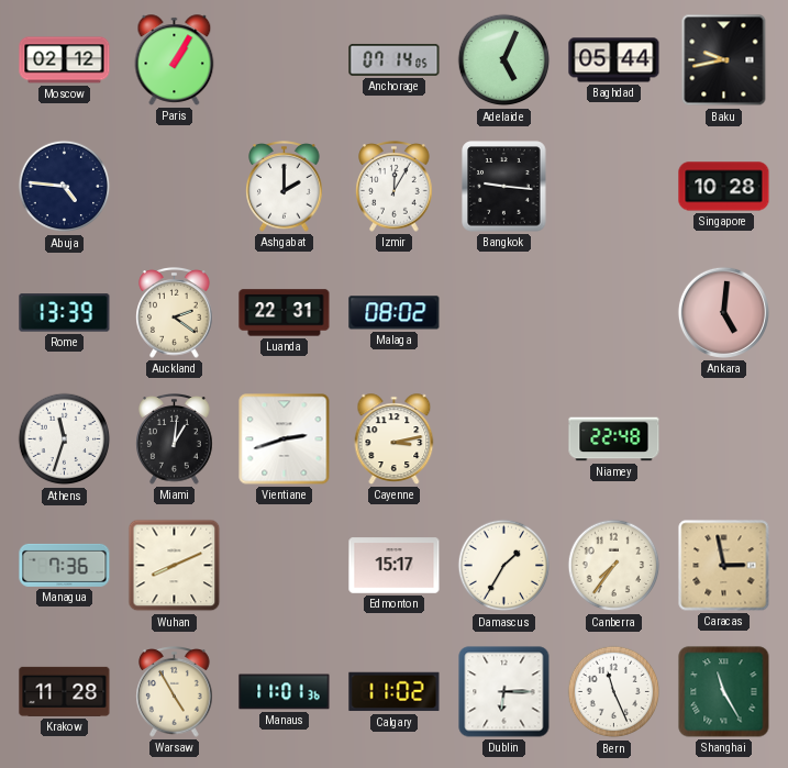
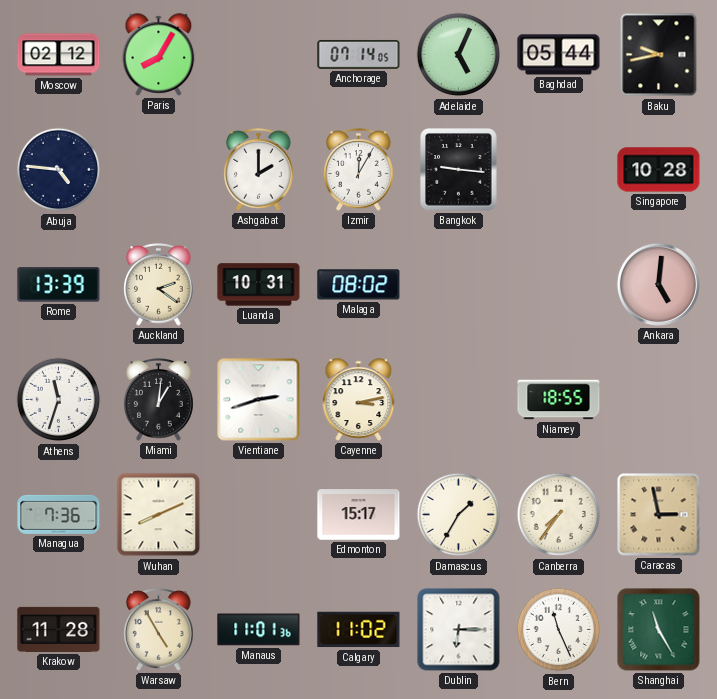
Paris: 1:05 -> 8:05 (159, 55)
Luanda: 22:31 -> 10:31 (259, 285)
Niamey: 22:48 -> 18:55 (559, 400)
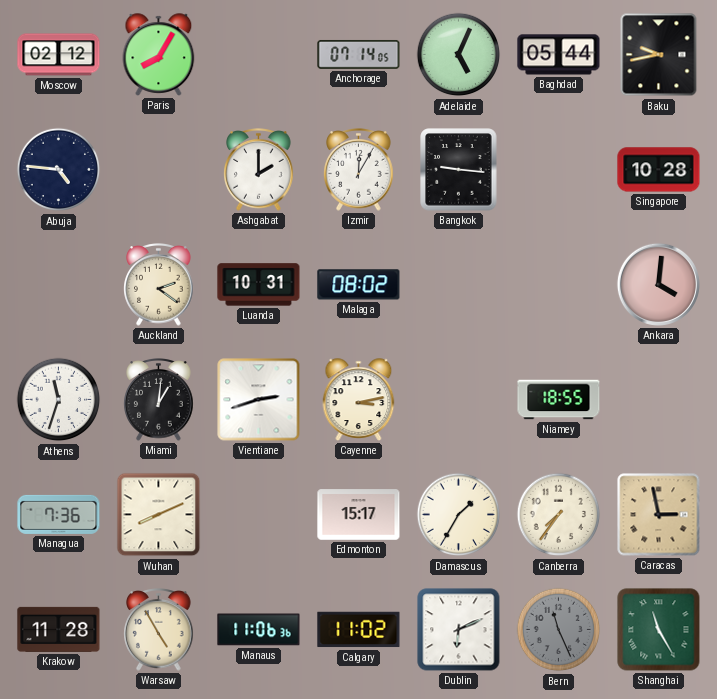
Rome: 13:39 -> none (59, 285)
Ankara: 5:01 -> 4:01 (658, 284)
Manaus: 11:01 -> 11:06 (259, 630)
Dublin: 6:15 -> 6:11 (459, 630)
Bern dial: white -> grey (559, 630)
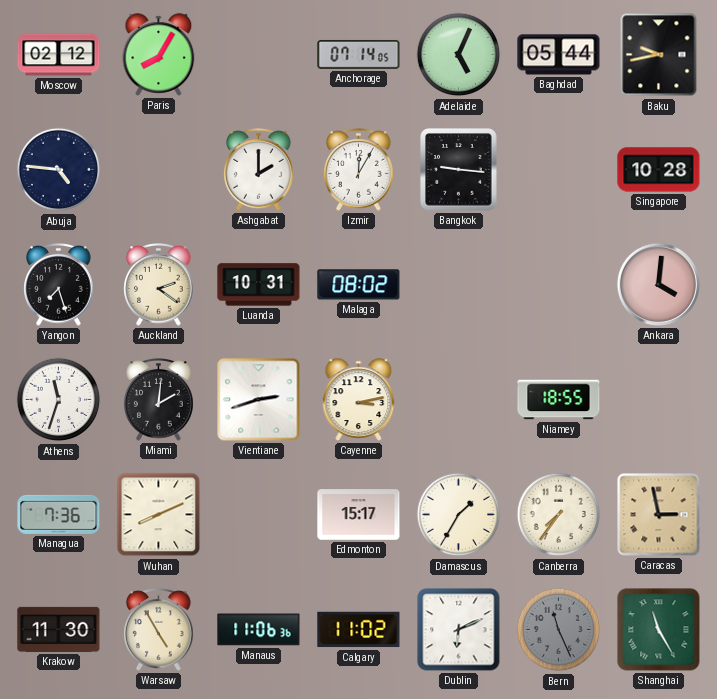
Yangon: none -> 7:27 (59, 285)
Miami: 1:01 -> 2:01 (159, 400)
Krakow: 11:28 -> 11:30 (59, 629)
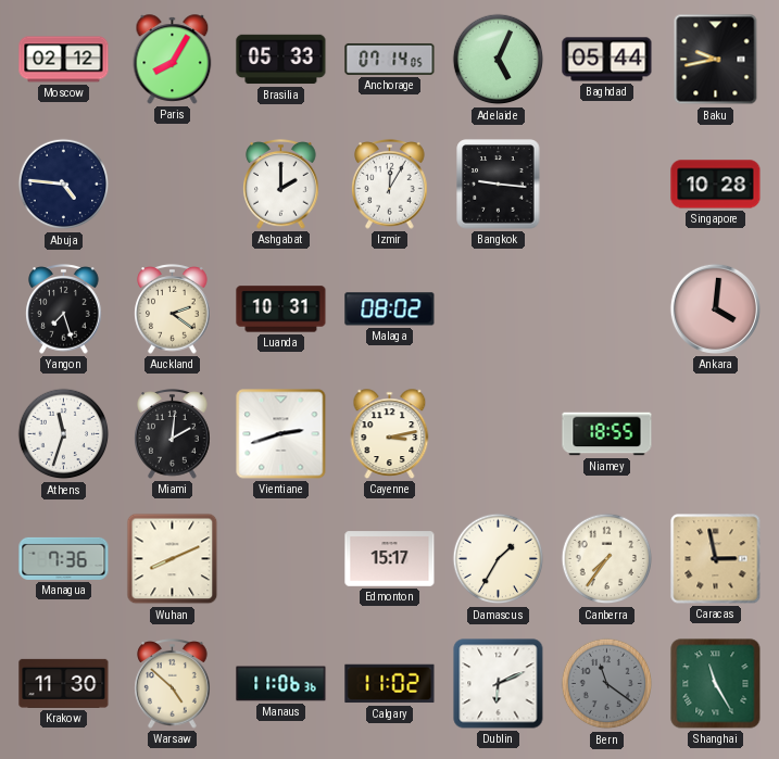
Brasilia: none -> 05:33 (281, 60)
Warsaw: 4:55 -> 4:52 (173, 684)
Bern: 11:26 -> 11:21 (607, 684)
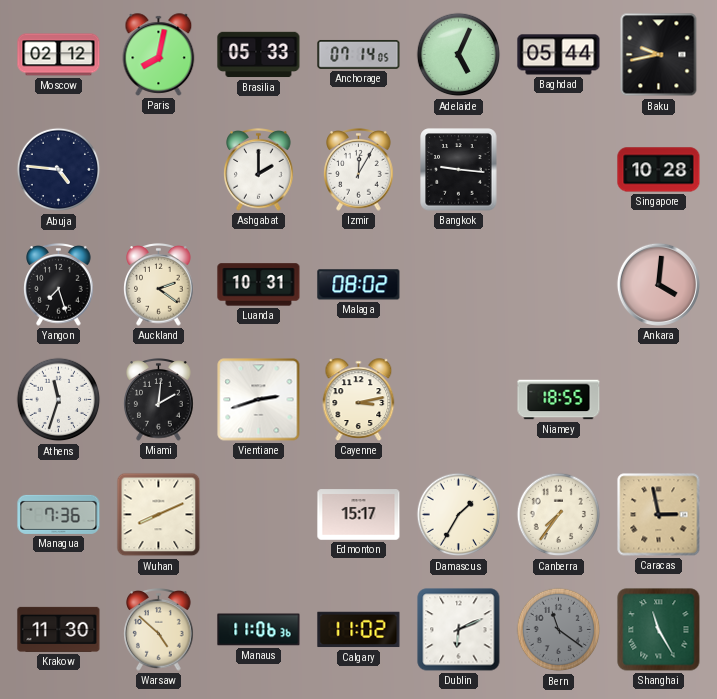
Paris: 8:05 -> 8:02 (159, 55)
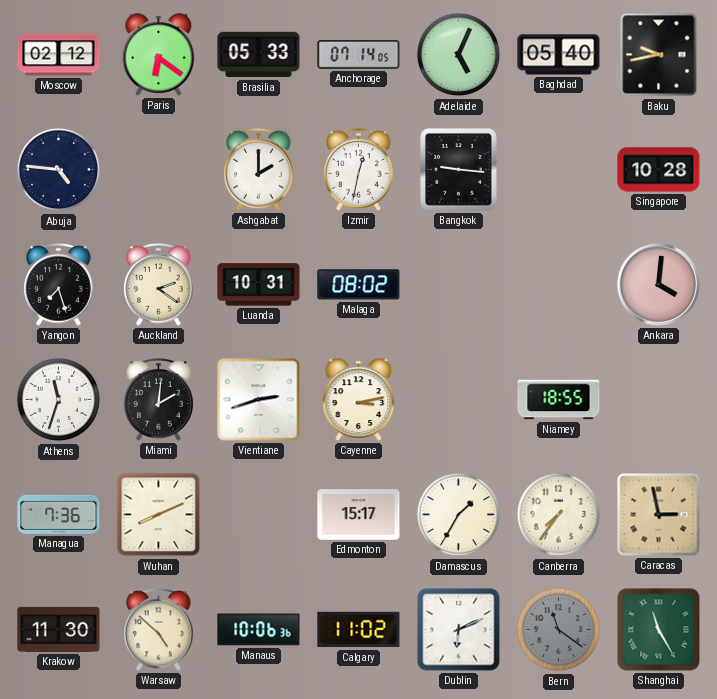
Paris: 8:02 -> 6:21 (159, 55)
Baghdad: 05:44 -> 05:40 (559, 55)
Izmir: 12:05 -> 12:32 (359, 170)
Manaus: 11:06 -> 10:06 (259, 630)
